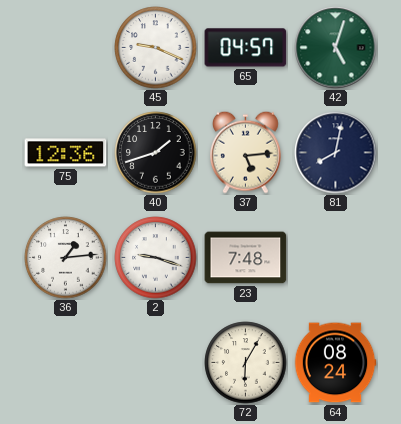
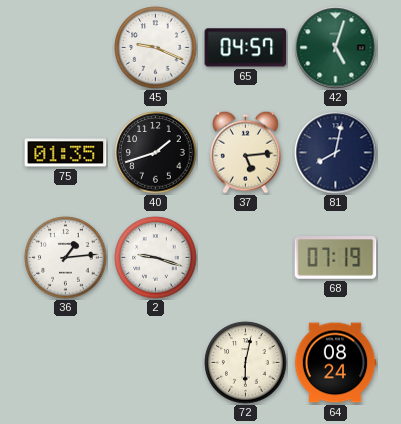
75: 12:36 -> 01:35 (66, 153)
23: 7:48 -> none (246, 258)
68: none -> 07:19 (336, 258)
72: 6:05 -> 6:02 (246, 363)
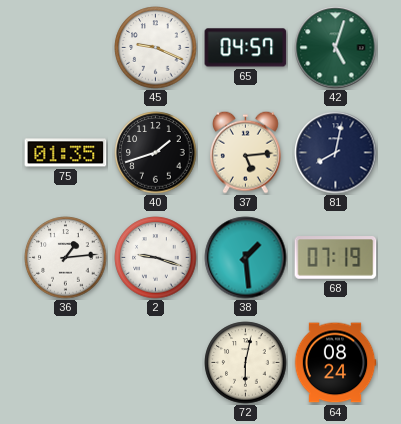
38: none -> 1:29 (246, 258)
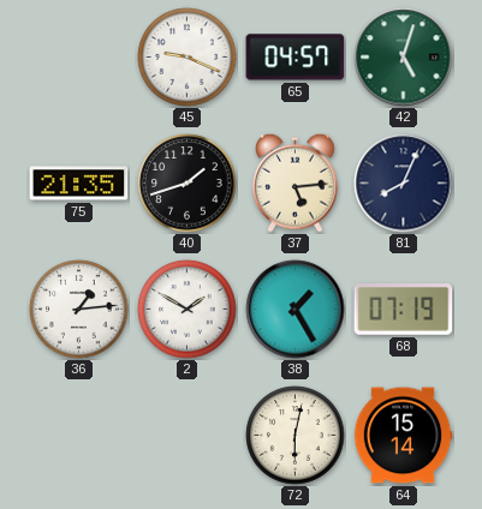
75: 01:35 -> 21:35 (79, 184)
81: 8:02 -> 8:04 (404, 184)
2: 9:18 -> 1:50 (188, 310)
38: 1:29 -> 1:25 (296, 310)
64: 08:24 -> 15:14 (403, 436)
